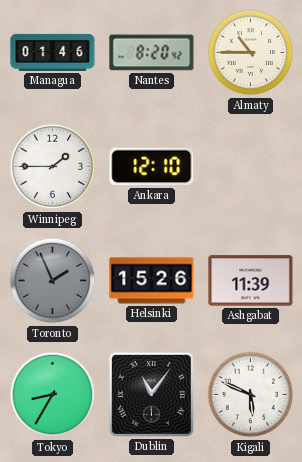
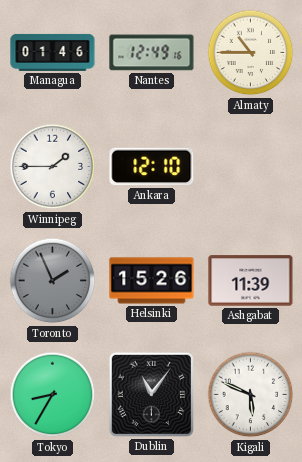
Nantes: 8:20 -> 12:49 (152, 53)
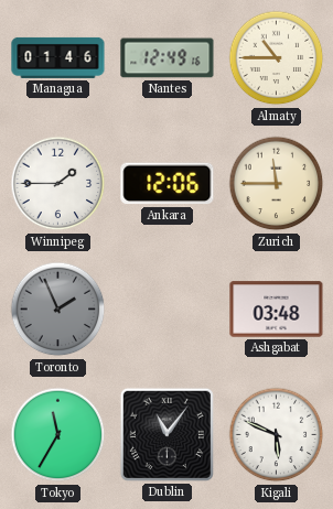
Ankara: 12:10 -> 12:06 (168, 184)
Zurich: none -> 11:45 (277, 184)
Helsinki: 15:26 -> none (152, 281)
Ashgabat: 11:39 -> 03:48 (277, 310)
Tokyo: 8:35 -> 11:35 (58, 435)
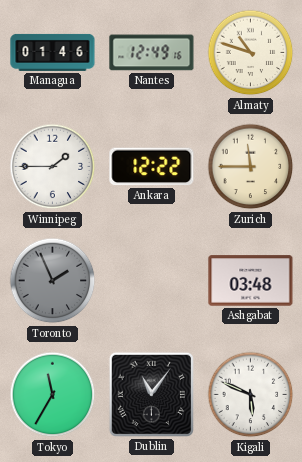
Almaty: 10:45 -> 10:48 (251, 53)
Ankara: 12:06 -> 12:22 (152, 167)
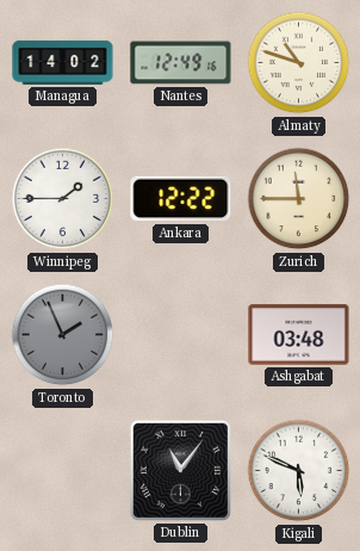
Managua: 01:46 -> 14:02 (63, 62)
Tokyo: 11:35 -> none (53, 395)
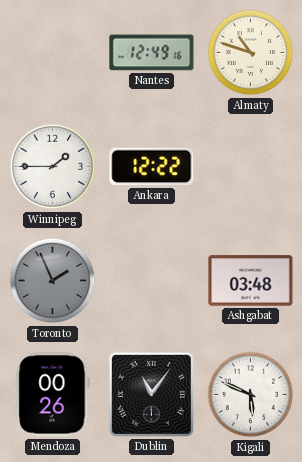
Managua: 14:02 -> none (63, 62)
Zurich: 11:45 -> none (299, 199)
Mendoza: none -> 00:26 (53, 395)
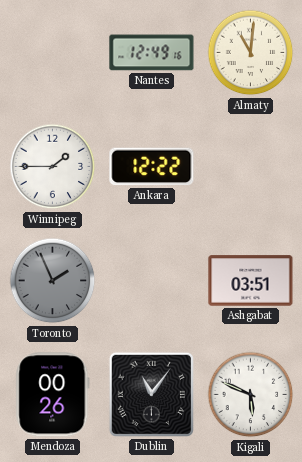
Almaty: 10:48 -> 11:01 (251, 53)
Ashgabat: 03:48 -> 03:51 (251, 281)
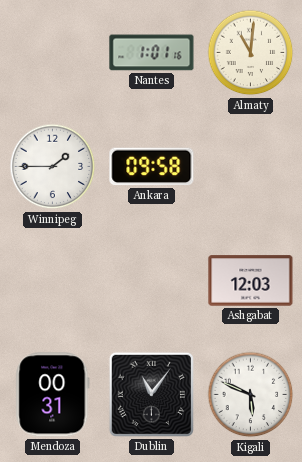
Nantes: 12:49 -> 1:01 (152, 53)
Ankara: 12:22 -> 09:58 (152, 167)
Toronto: 1:56 -> none (53, 281)
Ashgabat: 03:51 -> 12:03 (251, 281)
Mendoza: 00:26 -> 00:31 (53, 395)
